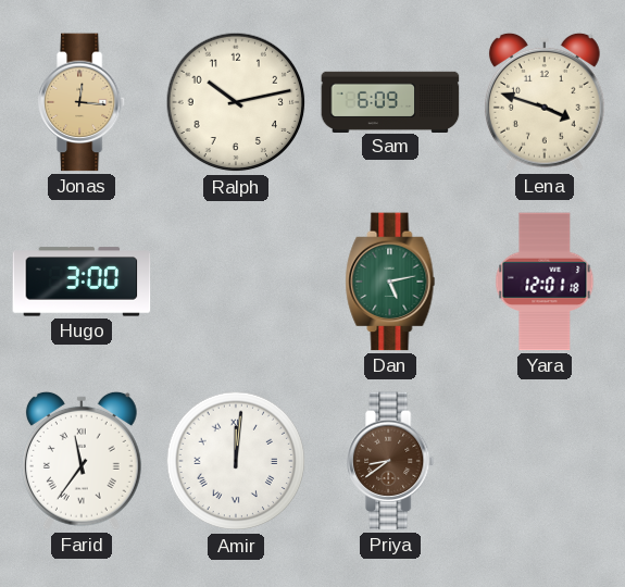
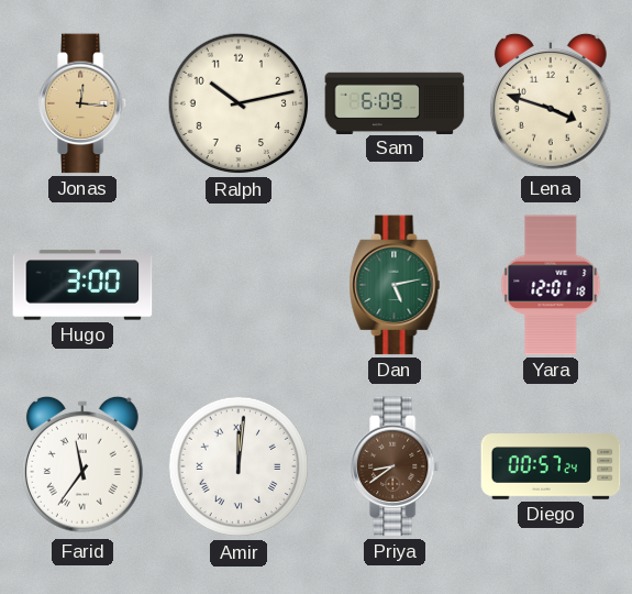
Diego: none -> 00:57 (551, 466)
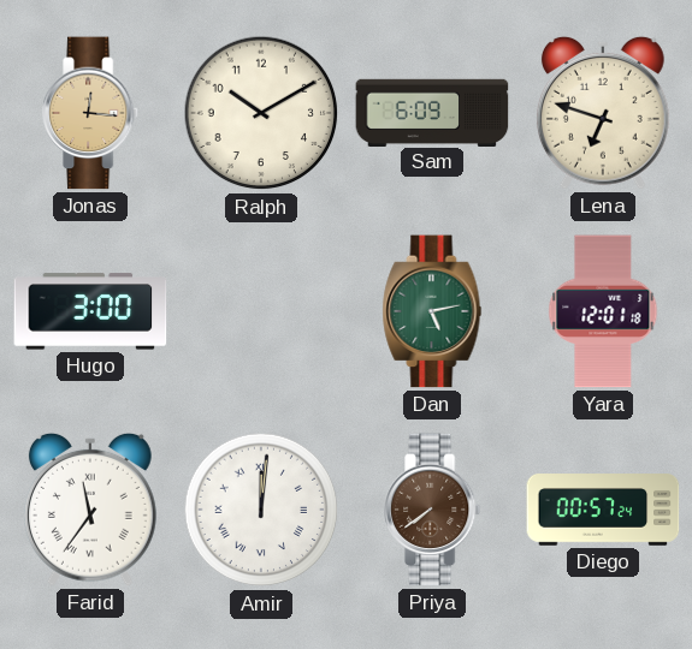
Ralph: 10:13 -> 10:10 (261, 113)
Lena: 3:48 -> 6:48 (603, 113)
Priya: 8:39 -> 7:39 (433, 510)
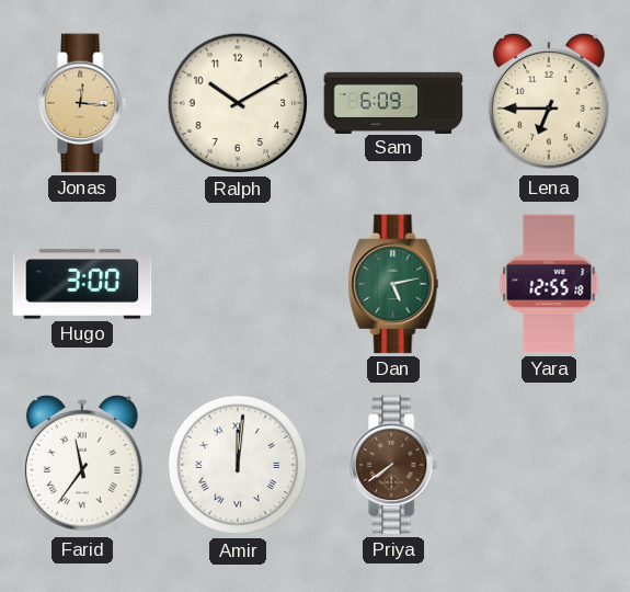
Lena: 6:48 -> 6:45 (549, 103)
Yara: 12:01 -> 12:55 (549, 284)
Diego: 00:57 -> none (603, 510)
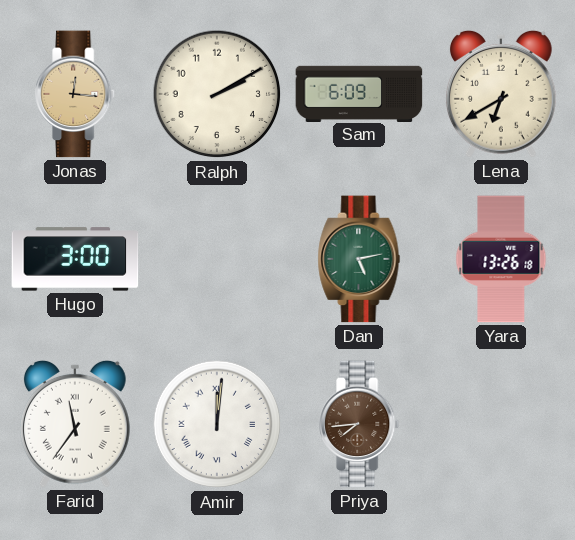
Ralph: 10:10 -> 2:10 (217, 94)
Lena: 6:45 -> 6:40 (501, 94)
Yara: 12:55 -> 13:26 (501, 259)
Priya: 7:39 -> 7:44 (360, 424)
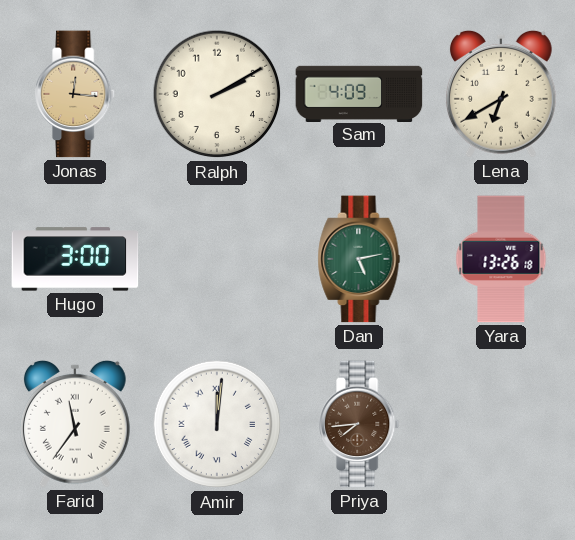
Sam: 6:09 -> 4:09 (359, 93)
